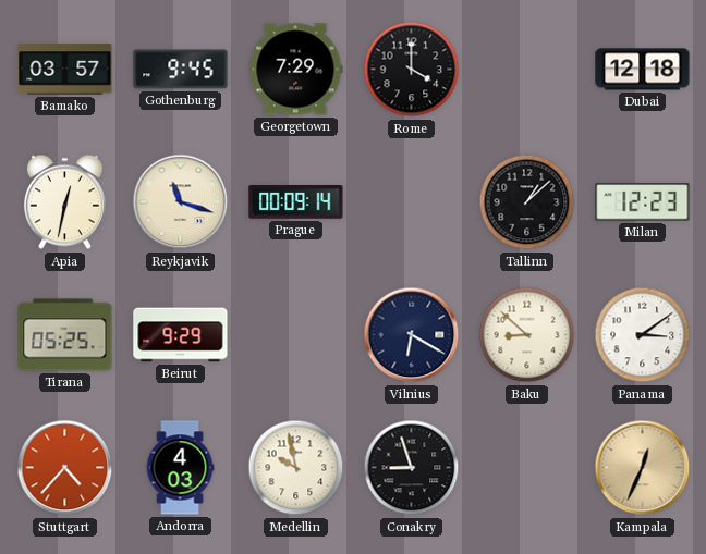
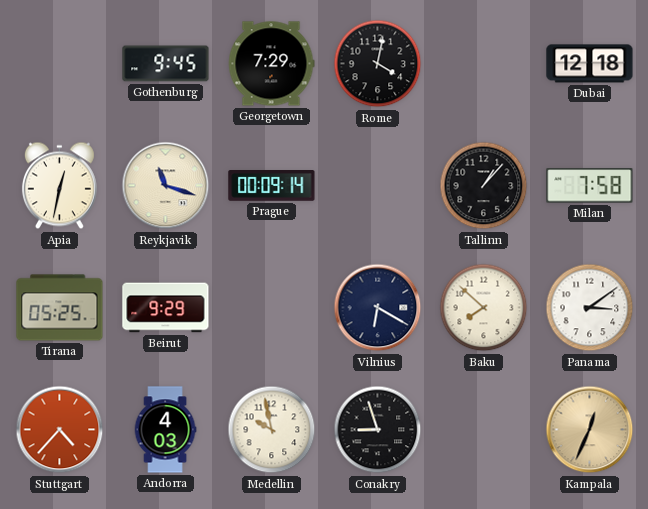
Bamako: 03:57 -> none (65, 70)
Rome: 4:00 -> 4:02 (378, 64)
Tallinn: 1:08 -> 1:07 (484, 186)
Milan: 12:23 -> 7:58 (590, 186)
Baku: 8:52 -> 7:52 (484, 308)
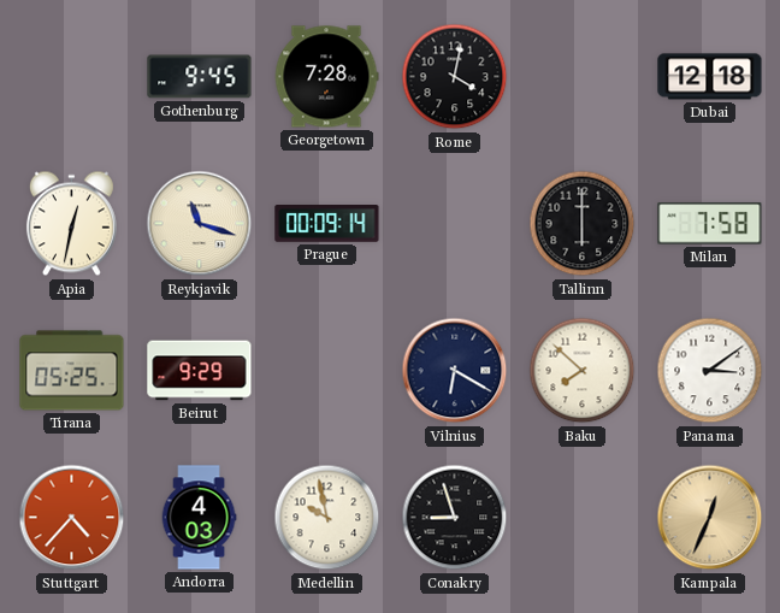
Georgetown: 7:29 -> 7:28 (326, 77)
Tallinn: 1:07 -> 6:00 (583, 224)
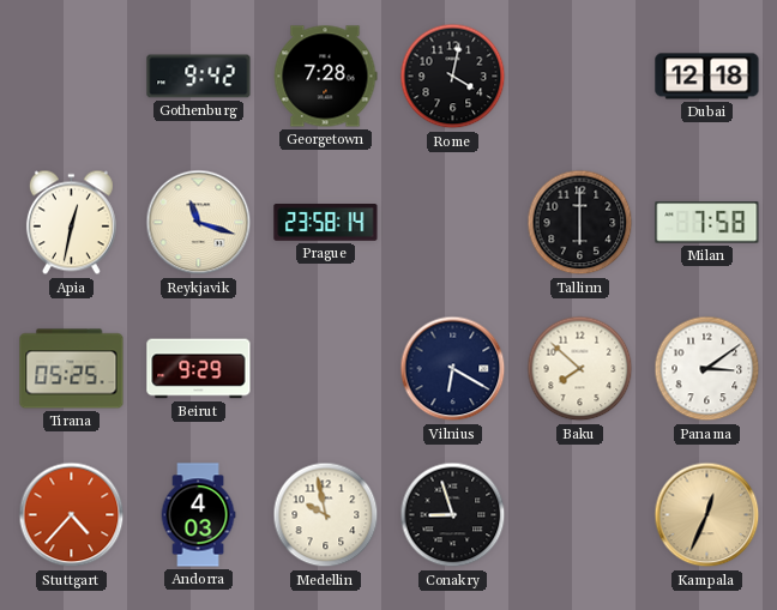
Gothenburg: 9:45 -> 9:42 (199, 77)
Prague: 00:09 -> 23:58 (326, 223)
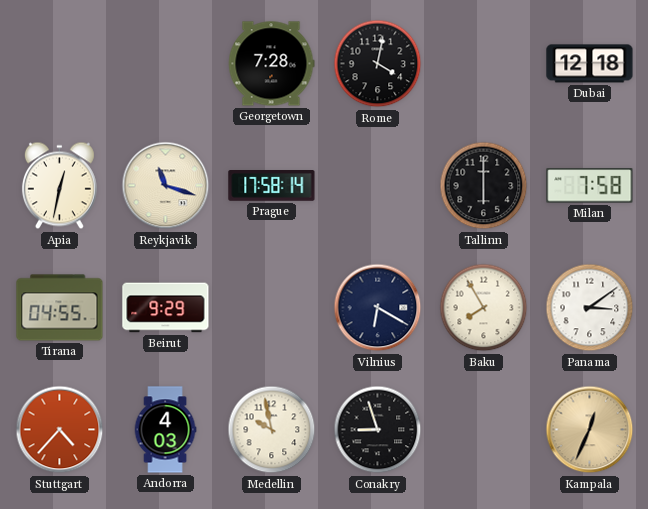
Gothenburg: 9:42 -> none (199, 77)
Prague: 23:58 -> 17:58 (272, 186)
Tirana: 05:25 -> 04:55 (60, 308)
Baku: 7:52 -> 7:55 (484, 308)
